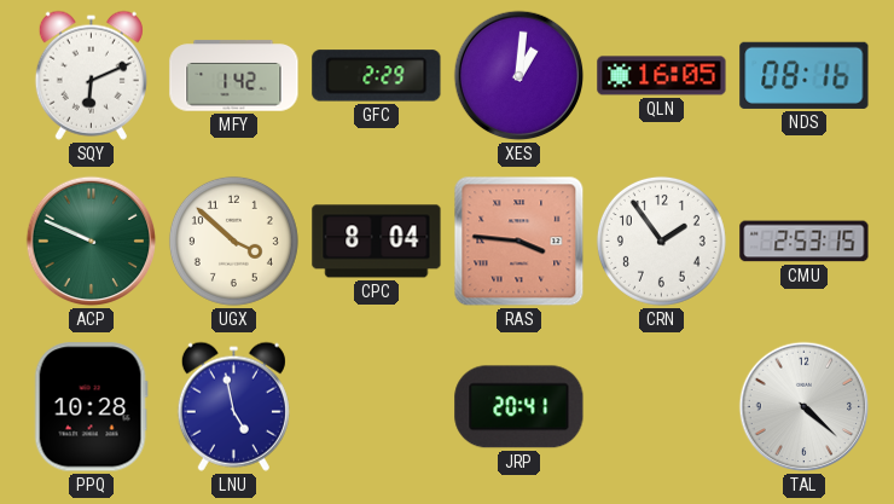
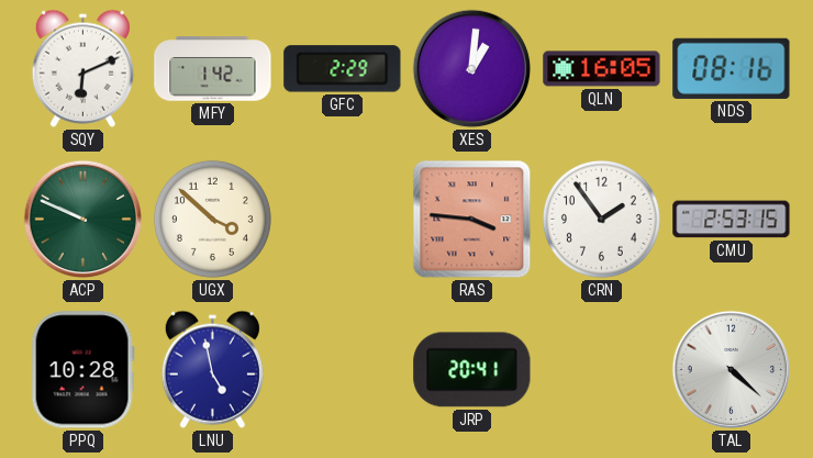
CPC: 8:04 -> none (377, 242)
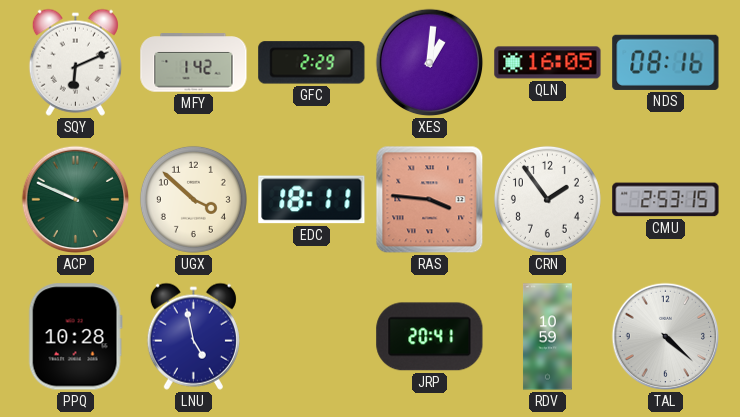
EDC: none -> 18:11 (312, 200)
RDV: none -> 10:59 (547, 337)
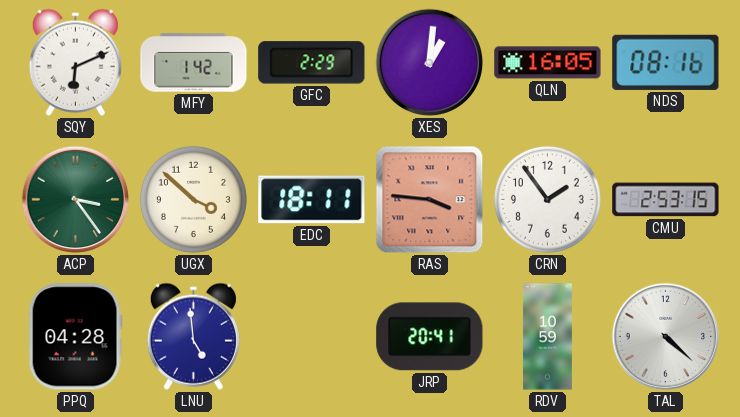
ACP: 9:49 -> 3:24 (76, 200)
PPQ: 10:28 -> 04:28 (75, 337)
LNU: 4:58 -> 4:59 (193, 336)
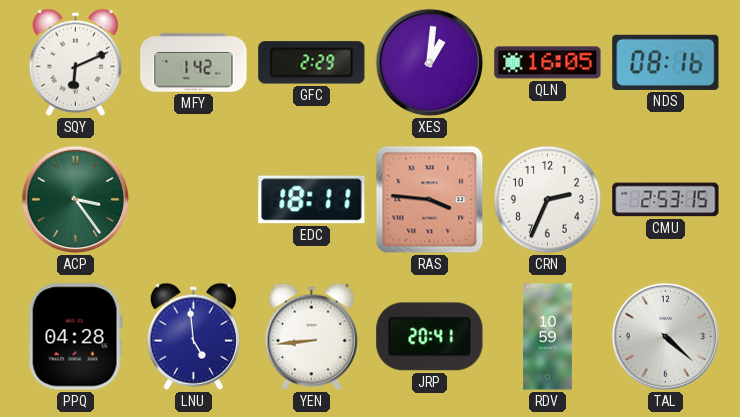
UGX: 3:52 -> none (193, 199)
CRN: 1:54 -> 2:34 (547, 199)
YEN: none -> 8:44 (311, 336)
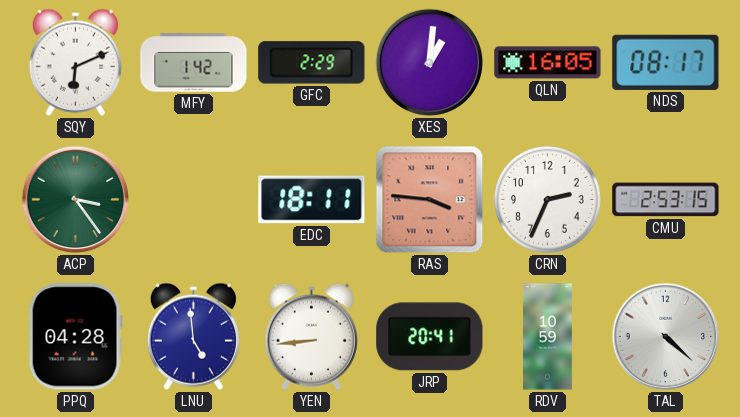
NDS: 08:16 -> 08:17 (666, 62)
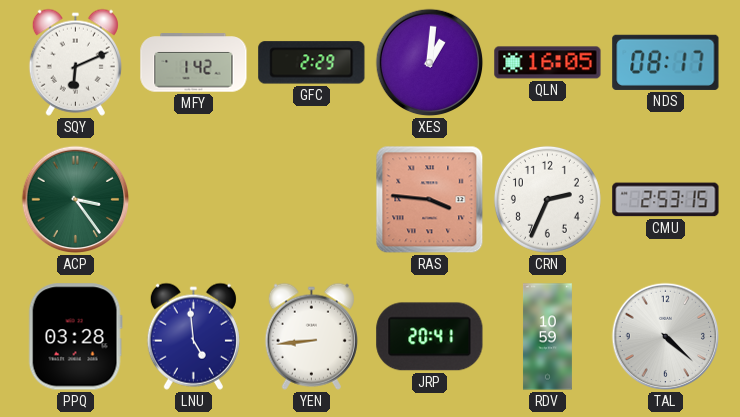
EDC: 18:11 -> none (312, 200)
PPQ: 04:28 -> 03:28 (75, 337)
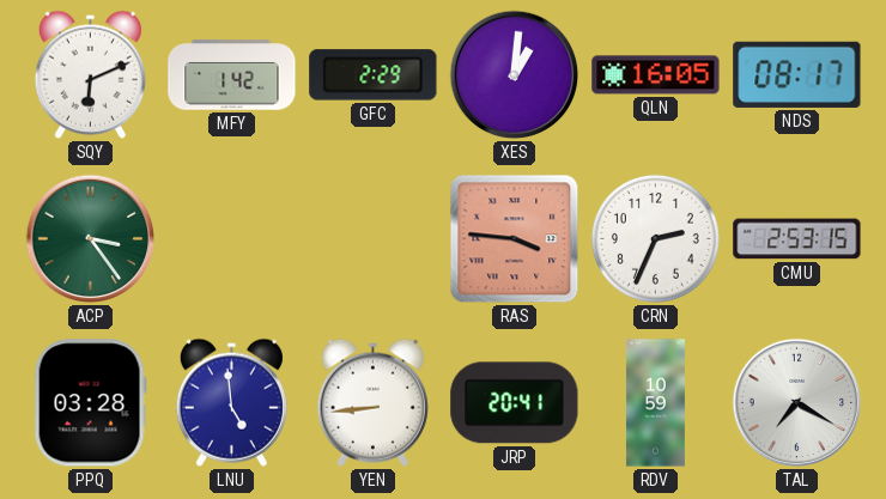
TAL: 4:22 -> 7:20 (797, 403)
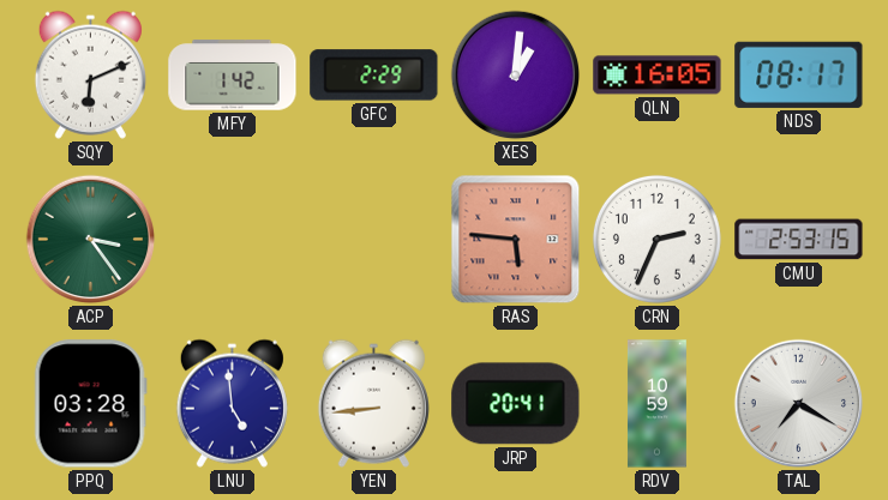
RAS: 3:46 -> 5:46 (516, 240)
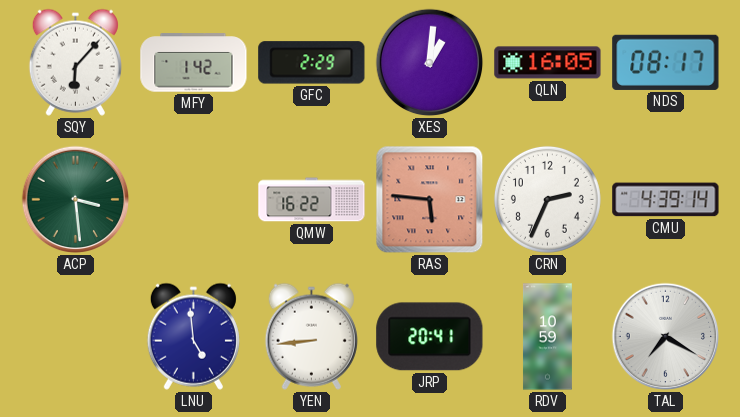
SQY: 6:11 -> 6:07 (75, 62)
ACP: 3:24 -> 3:29 (76, 200)
QMW: none -> 16:22 (312, 200)
CMU: 2:53 -> 4:39 (666, 200)
PPQ: 03:28 -> none (90, 404)
